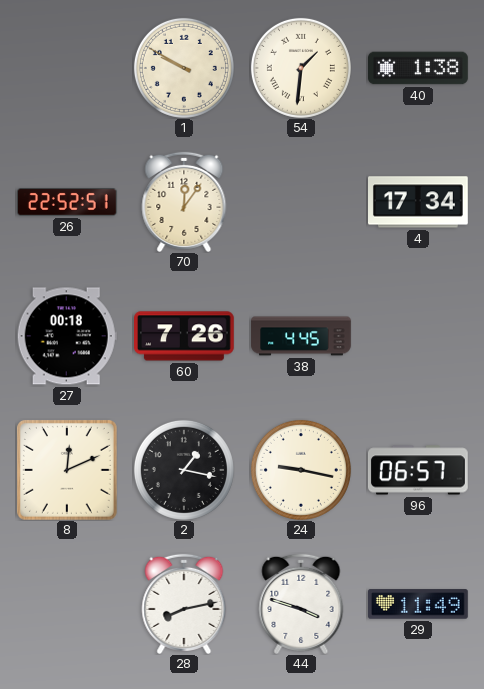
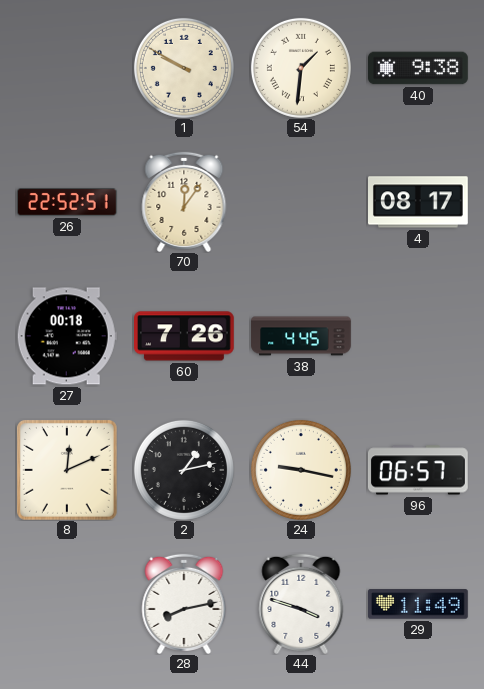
40: 1:38 -> 9:38 (419, 68)
4: 17:34 -> 08:17 (419, 202)
2: 1:17 -> 1:13 (184, 470)
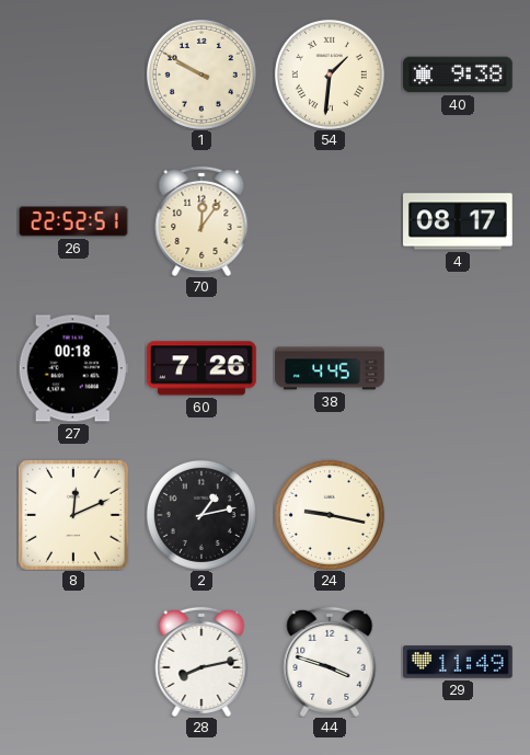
96: 06:57 -> none (418, 470)
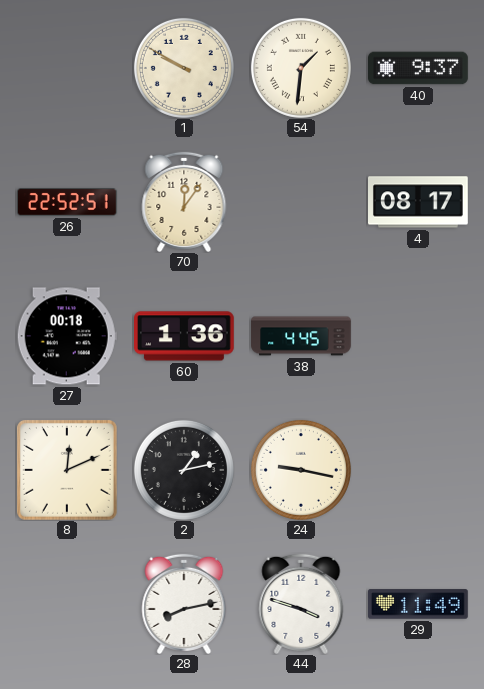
40: 9:38 -> 9:37 (419, 68)
60: 7:26 -> 1:36 (185, 336)
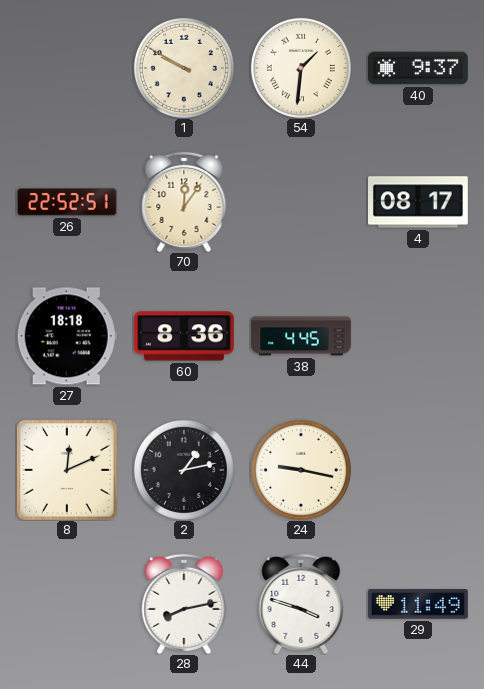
27: 00:18 -> 18:18 (67, 336)
60: 1:36 -> 8:36 (185, 336)
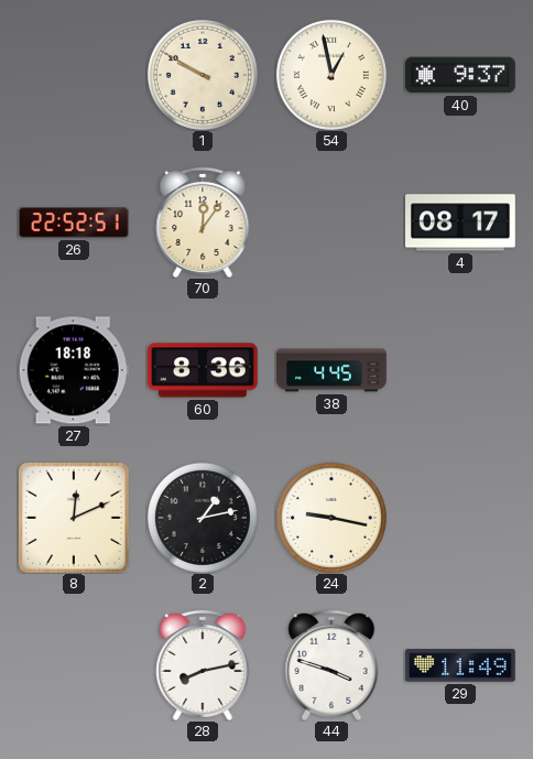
54: 1:31 -> 12:58 (331, 75)
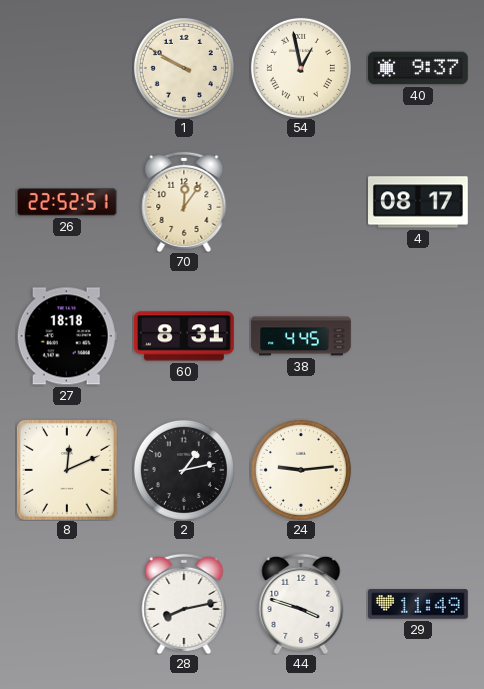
60: 8:36 -> 8:31 (185, 336)
24: 9:17 -> 9:14 (301, 470)
